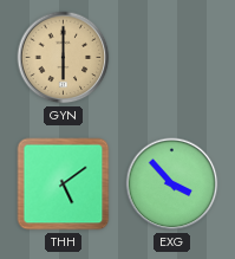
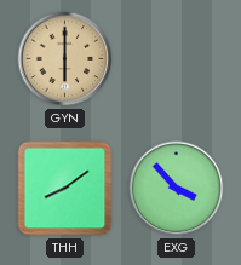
THH: 5:09 -> 8:09 (65, 189)
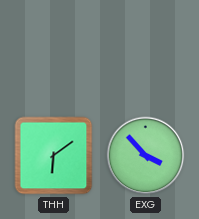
GYN: 6:00 -> none (65, 59)
THH: 8:09 -> 6:09 (54, 156)
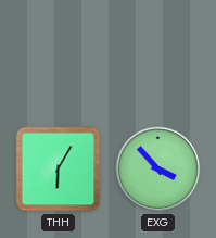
THH: 6:09 -> 6:05 (59, 170)
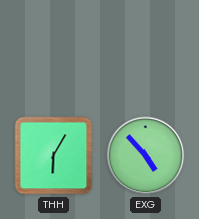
EXG: 3:53 -> 4:53 (146, 156)
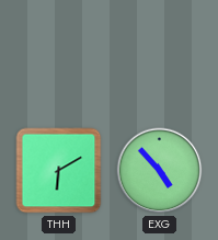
THH: 6:05 -> 6:10 (59, 171)
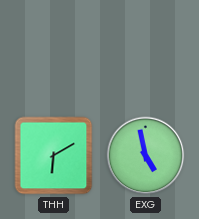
EXG: 4:53 -> 4:58 (146, 156)
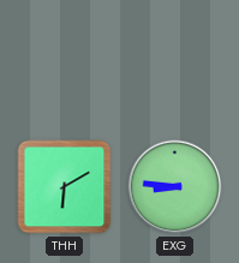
EXG: 4:58 -> 8:46 (175, 187)
